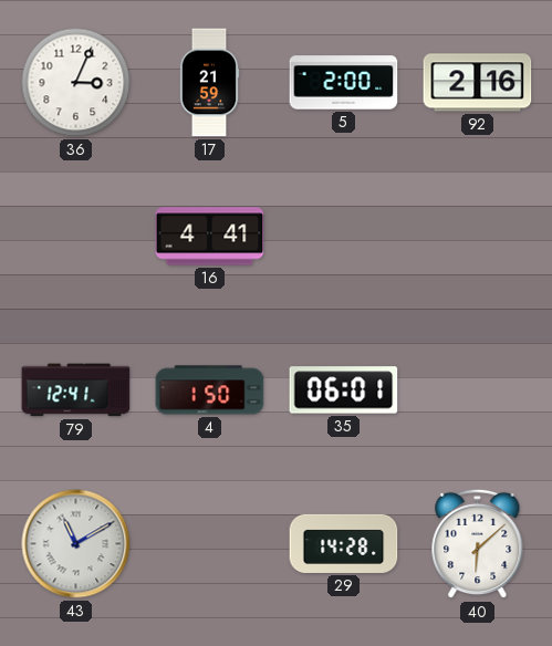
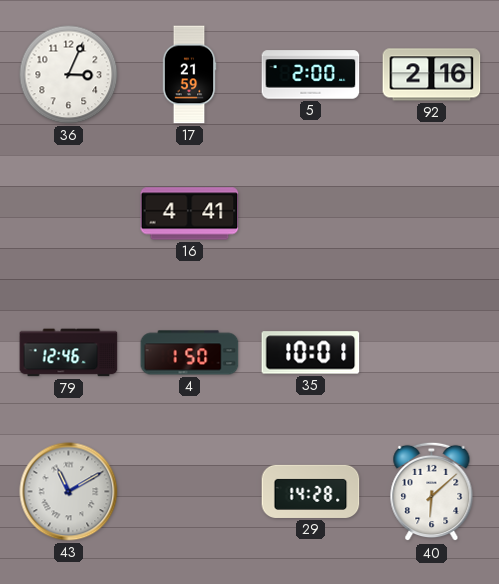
79: 12:41 -> 12:46 (69, 353)
35: 06:01 -> 10:01 (311, 353)
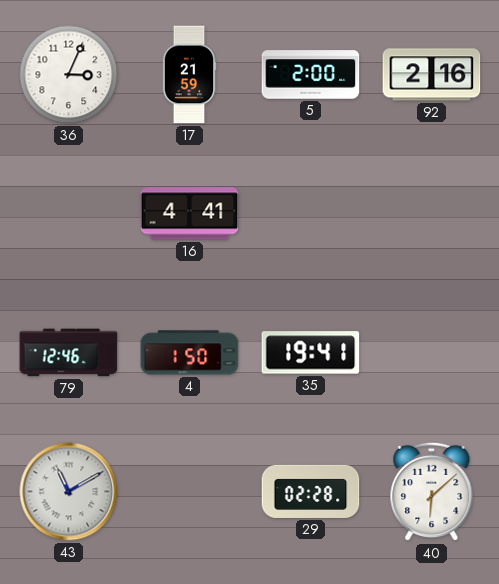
35: 10:01 -> 19:41 (311, 353)
29: 14:28 -> 02:28 (311, 491)
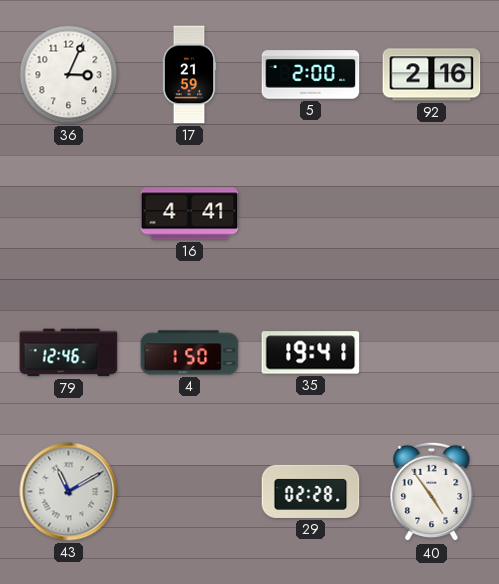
40: 6:08 -> 4:54 (432, 492)
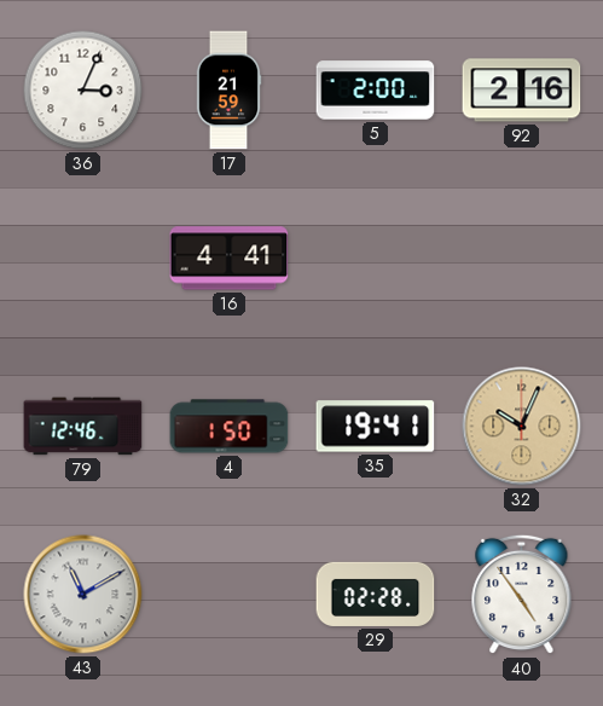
32: none -> 10:04 (522, 427)
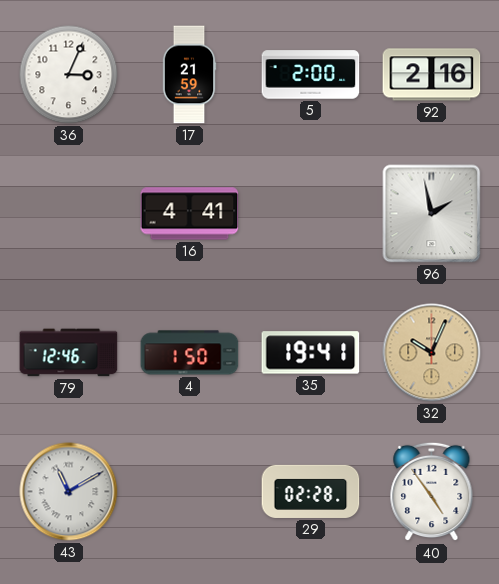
96: none -> 1:58 (432, 214)
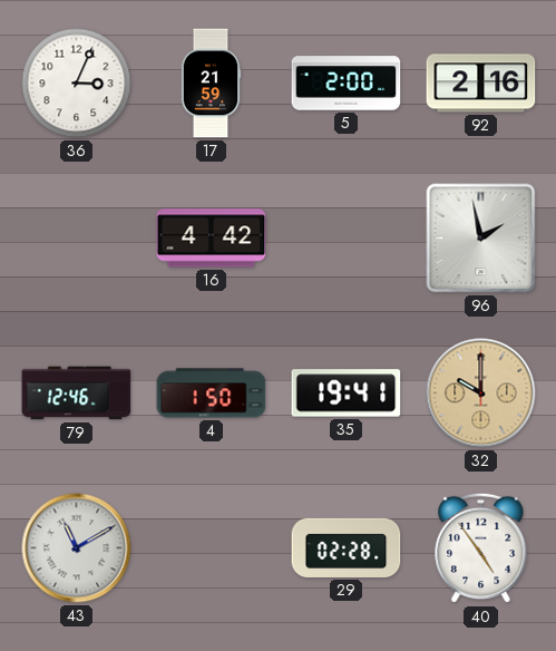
16: 4:41 -> 4:42 (212, 239)
32: 10:04 -> 10:00 (481, 393)
